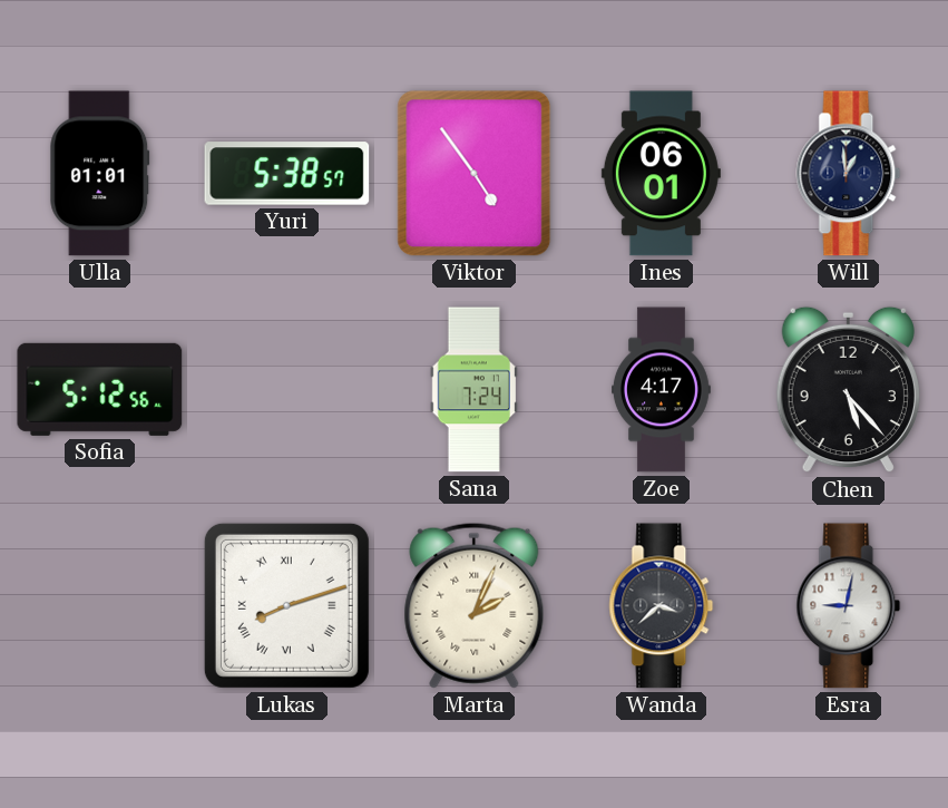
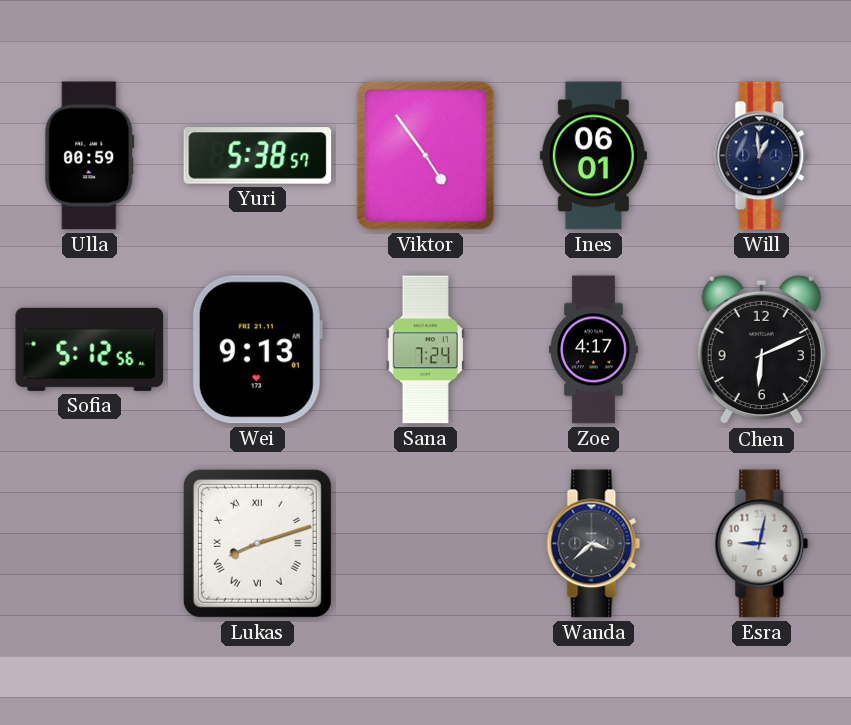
Ulla: 01:01 -> 00:59 (90, 156)
Wei: none -> 9:13 (257, 350)
Chen: 5:23 -> 6:11 (761, 350)
Marta: 2:04 -> none (475, 605)
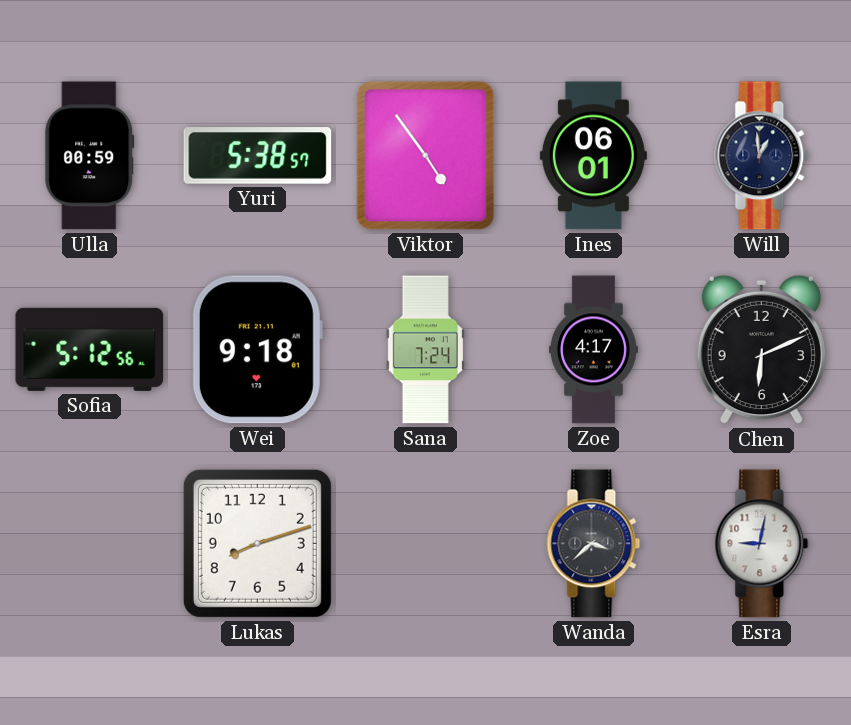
Wei: 9:13 -> 9:18 (257, 350)
Lukas numerals: Roman -> Arabic (257, 543)
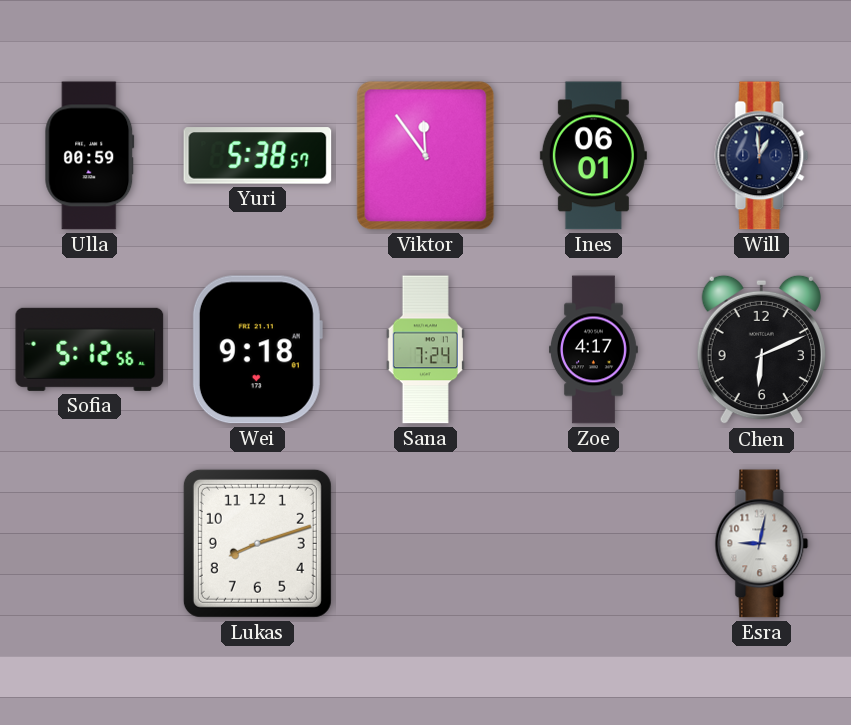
Viktor: 4:54 -> 11:54 (426, 156)
Wanda: 3:38 -> none (594, 544)
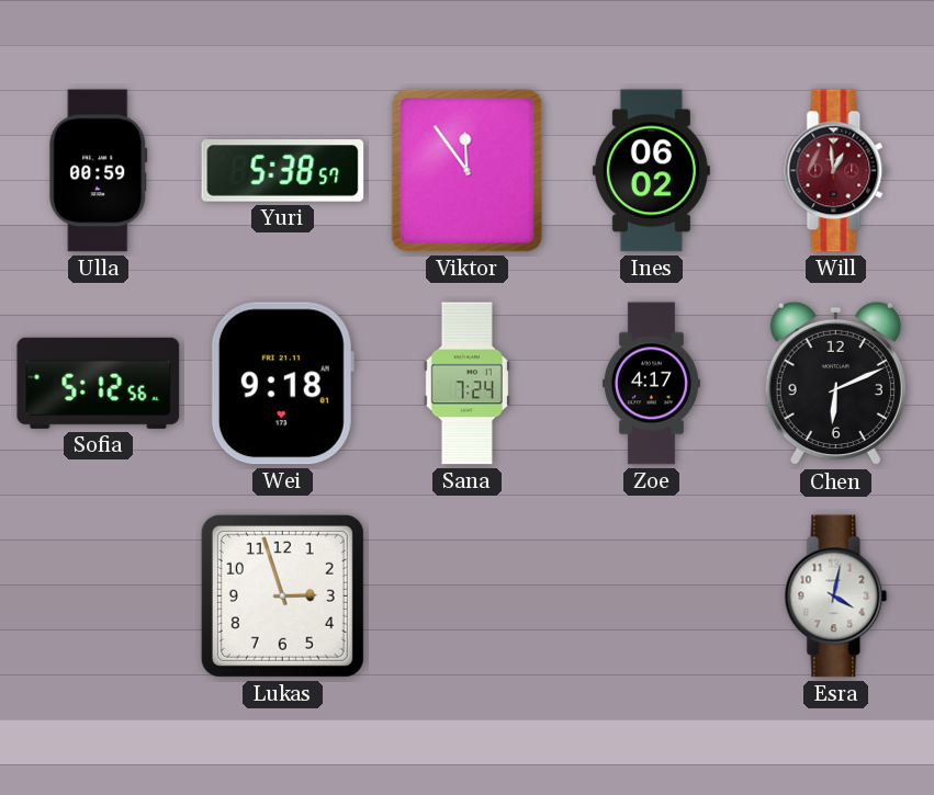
Ines: 06:01 -> 06:02 (651, 171)
Will dial: navy -> burgundy (836, 171)
Lukas: 8:12 -> 2:57 (282, 595)
Esra: 9:02 -> 4:02 (836, 597)
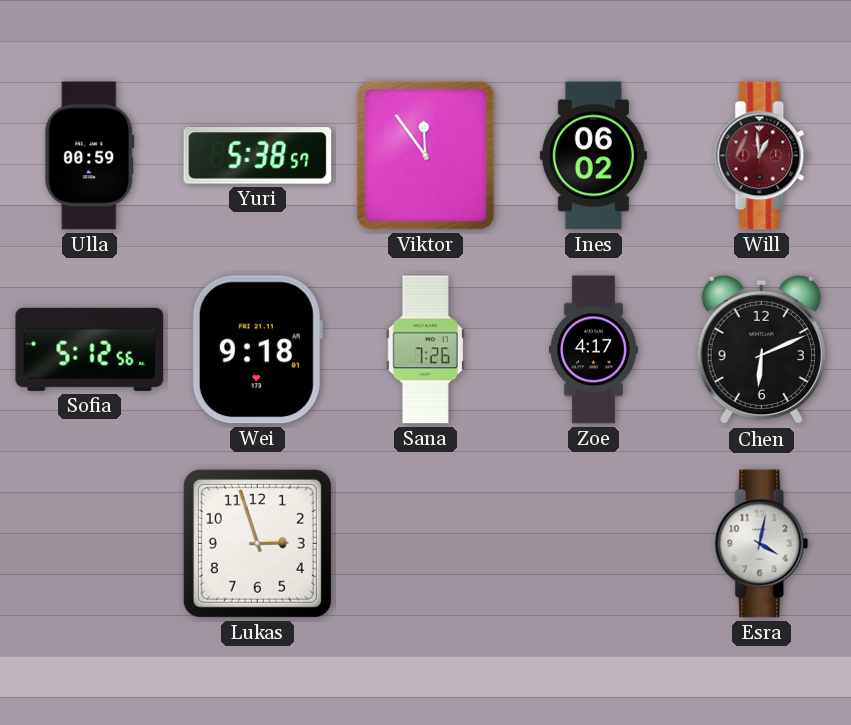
Sana: 7:24 -> 7:26 (425, 350)
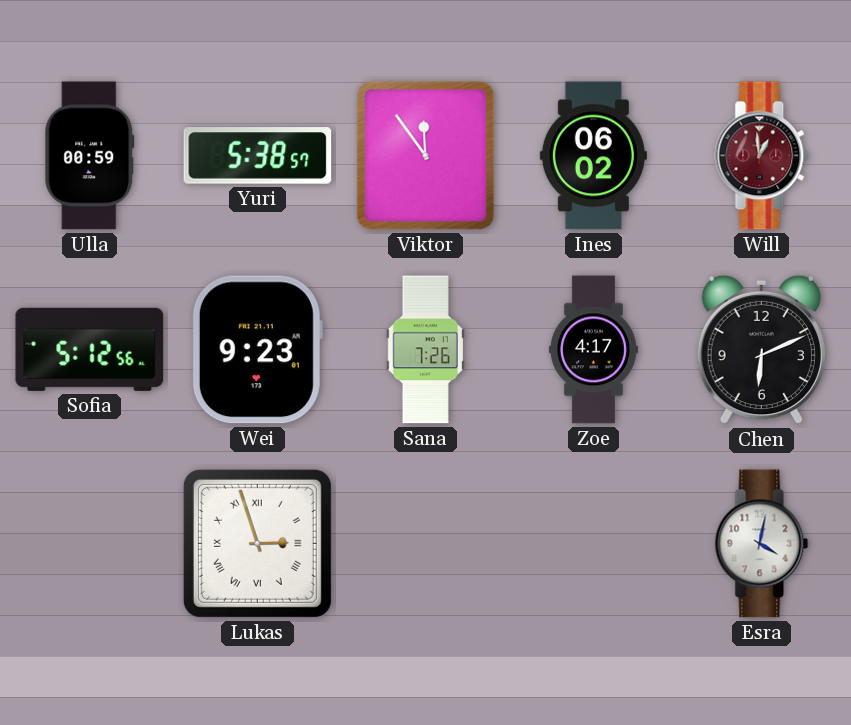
Wei: 9:18 -> 9:23 (257, 350)
Lukas numerals: Arabic -> Roman (257, 543)
